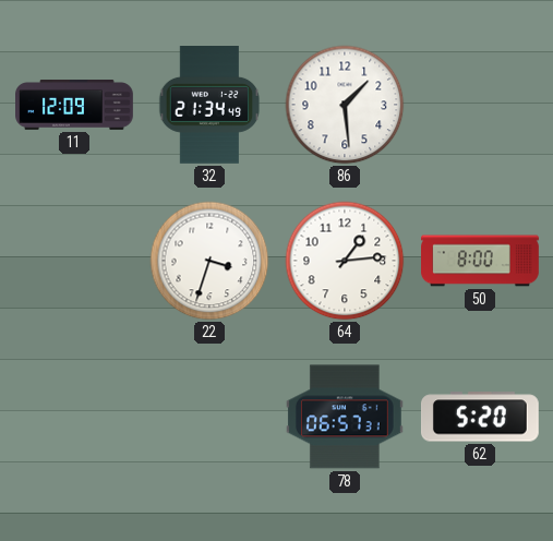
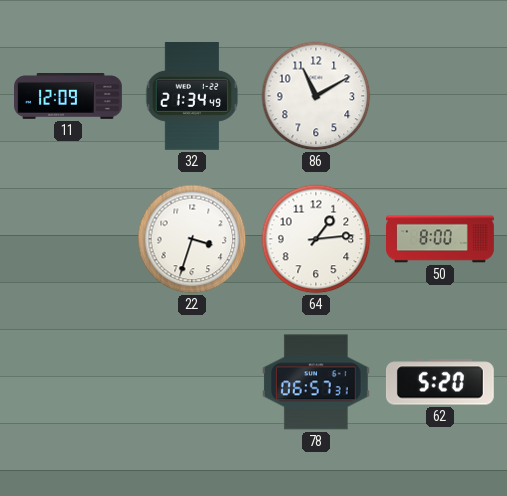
86: 1:29 -> 11:10 (316, 96)
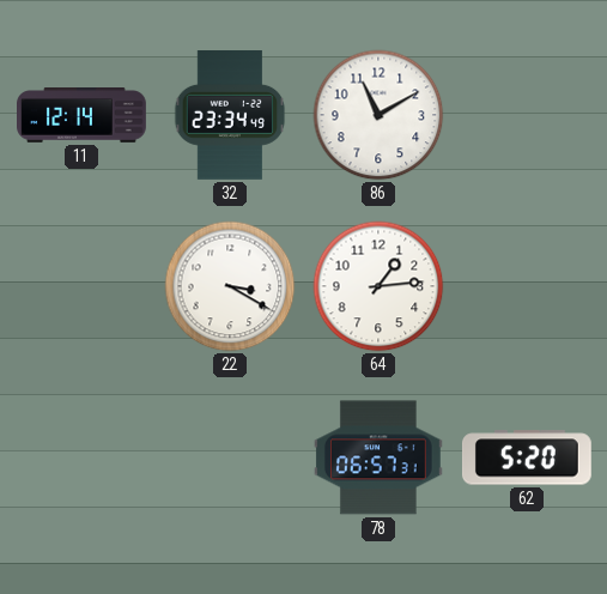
11: 12:09 -> 12:14 (81, 116)
32: 21:34 -> 23:34 (230, 116)
22: 3:33 -> 3:20 (230, 286)
50: 8:00 -> none (440, 239)
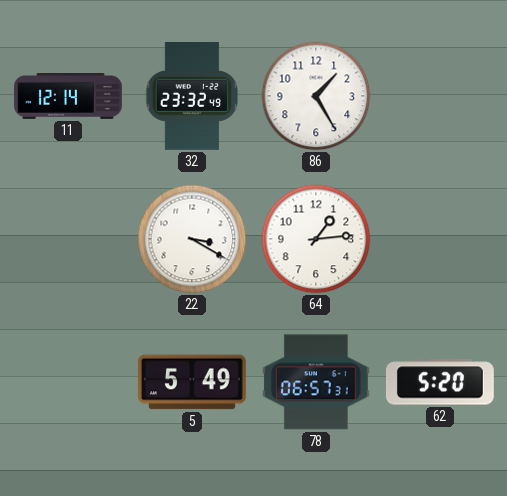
32: 23:34 -> 23:32 (192, 97)
86: 11:10 -> 1:25 (316, 96)
5: none -> 5:49 (192, 382)
